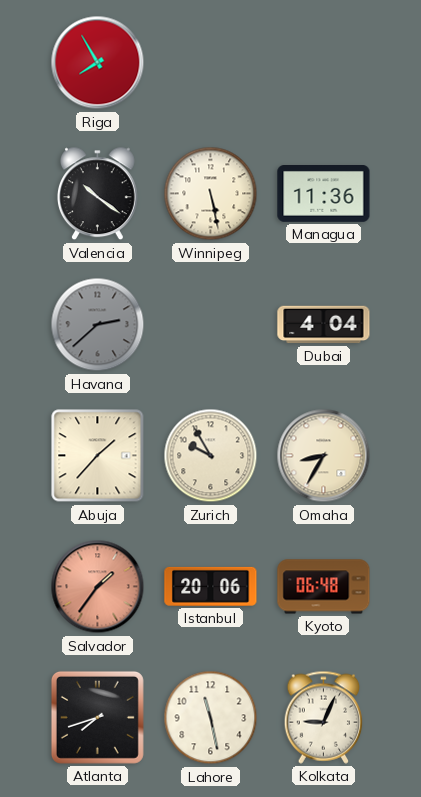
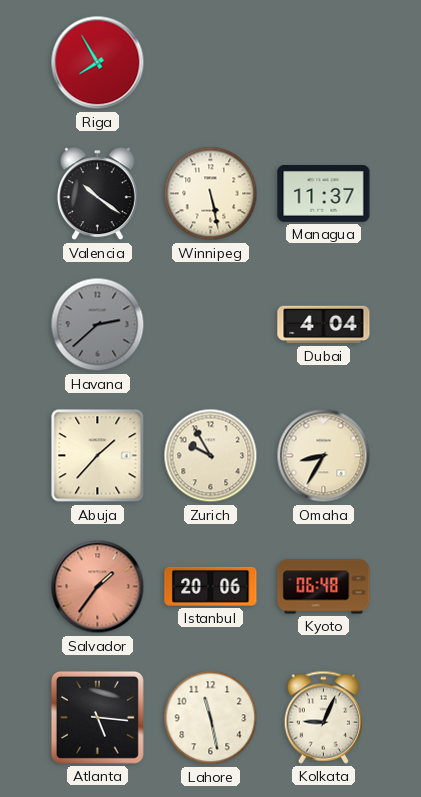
Managua: 11:36 -> 11:37 (324, 194)
Atlanta: 7:42 -> 5:16 (97, 717)
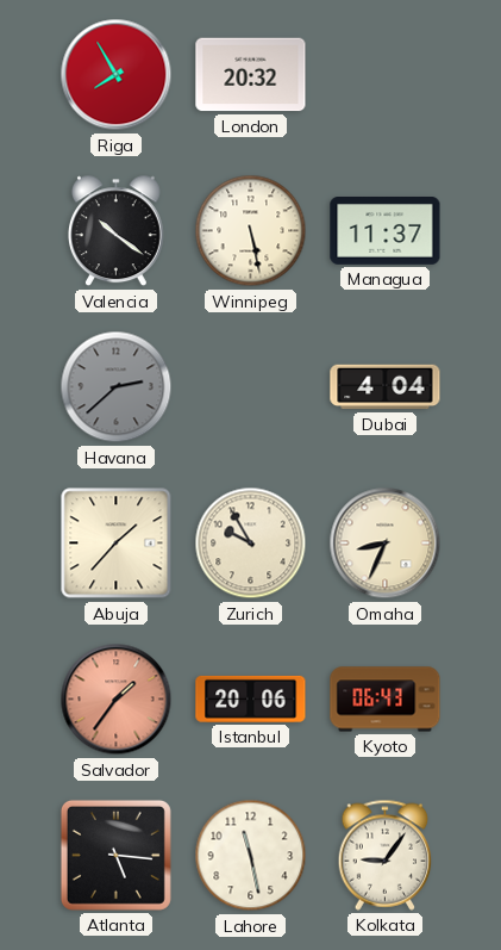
London: none -> 20:32 (251, 75)
Omaha: 8:35 -> 8:34 (386, 544)
Kyoto: 06:48 -> 06:43 (386, 700)
Kolkata: 9:04 -> 9:06 (386, 855)
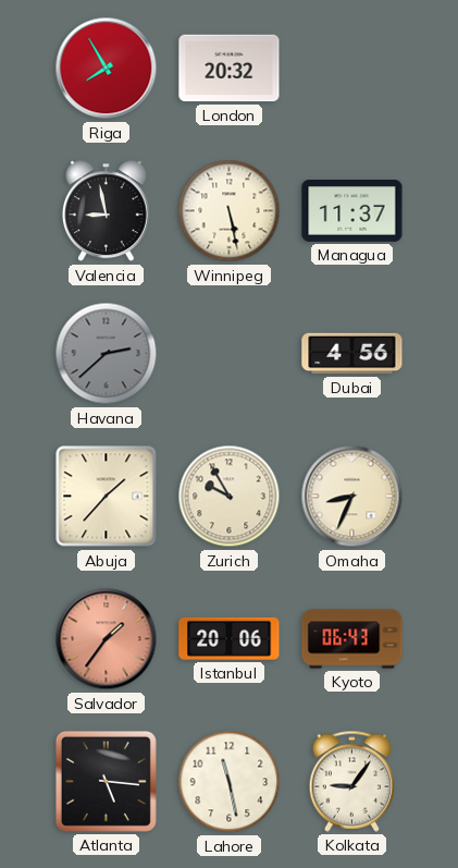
Valencia: 10:21 -> 8:58 (106, 211)
Dubai: 4:04 -> 4:56 (352, 354)
